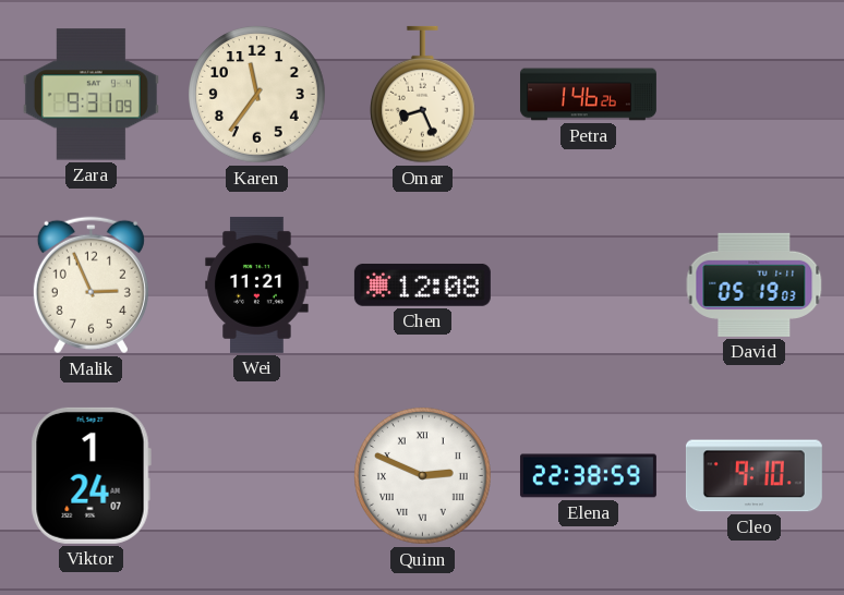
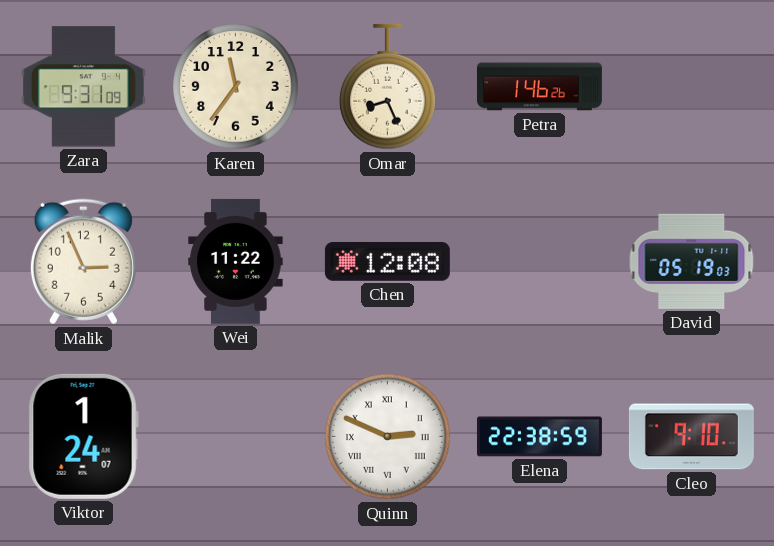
Wei: 11:21 -> 11:22 (236, 261)
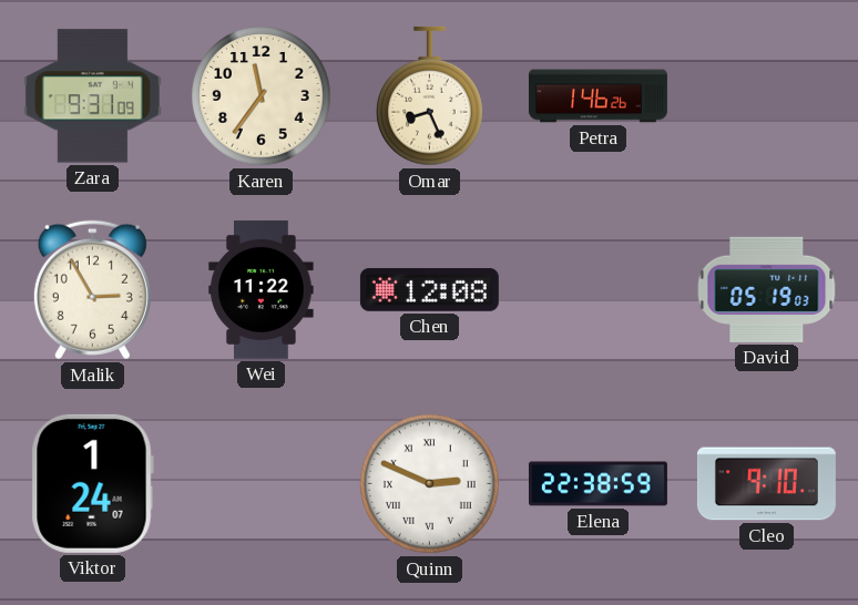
Malik: 2:56 -> 2:55 (92, 290)
